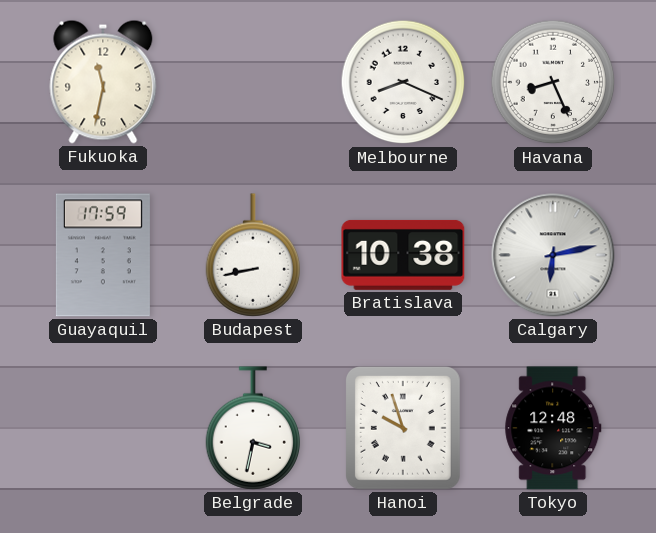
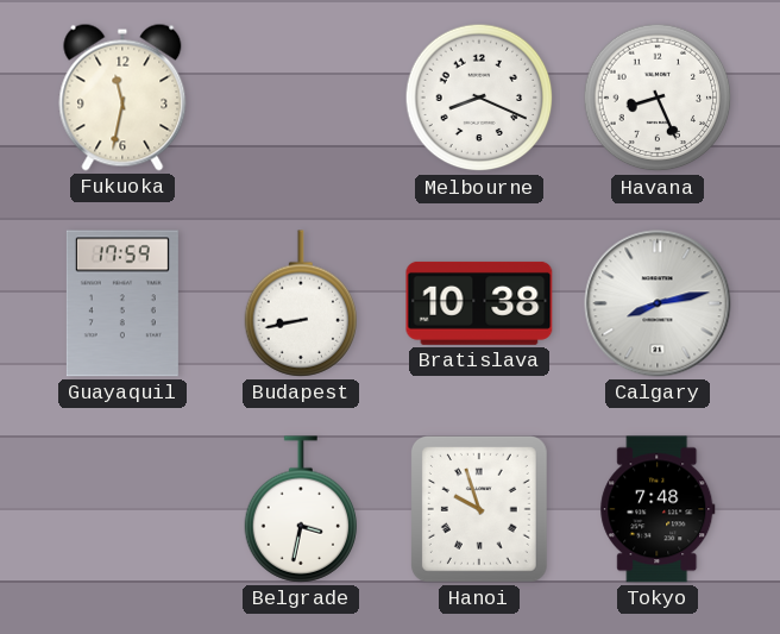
Calgary: 6:13 -> 8:13 (658, 303)
Tokyo: 12:48 -> 7:48 (658, 509)
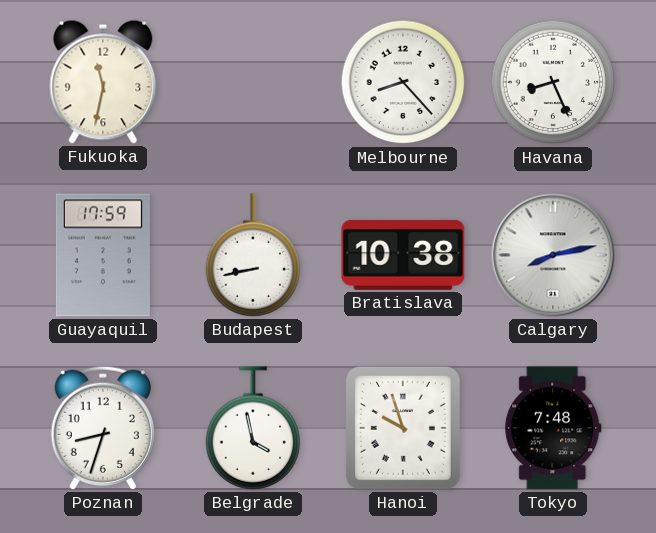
Melbourne: 8:19 -> 8:23 (403, 82)
Poznan: none -> 8:33 (103, 428)
Belgrade: 3:32 -> 3:58 (253, 428)
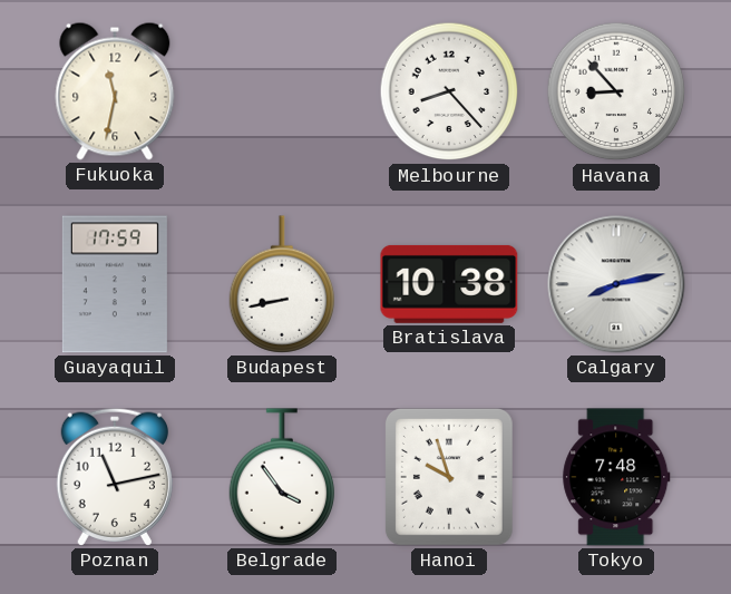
Havana: 8:26 -> 8:53 (616, 91)
Poznan: 8:33 -> 11:13 (115, 477)
Belgrade: 3:58 -> 3:54 (282, 477)
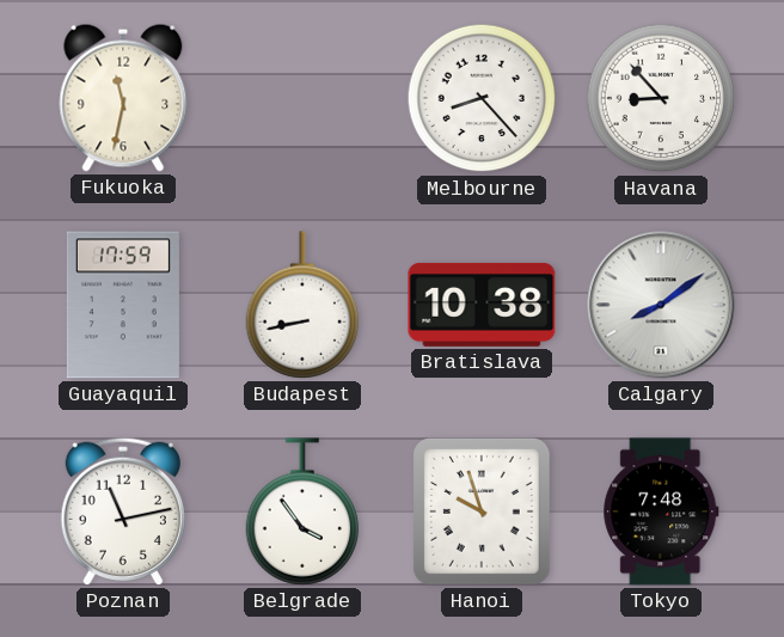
Calgary: 8:13 -> 8:09 (661, 305)
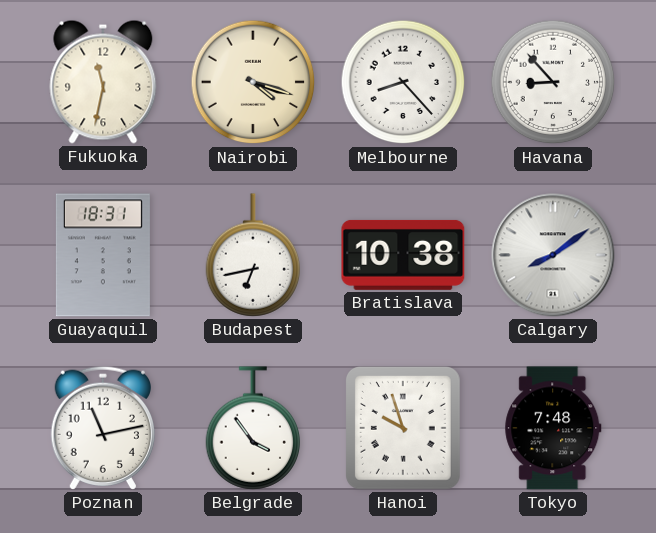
Nairobi: none -> 4:18 (253, 82)
Guayaquil: 17:59 -> 18:31 (103, 255)
Budapest: 8:43 -> 6:43 (253, 255)
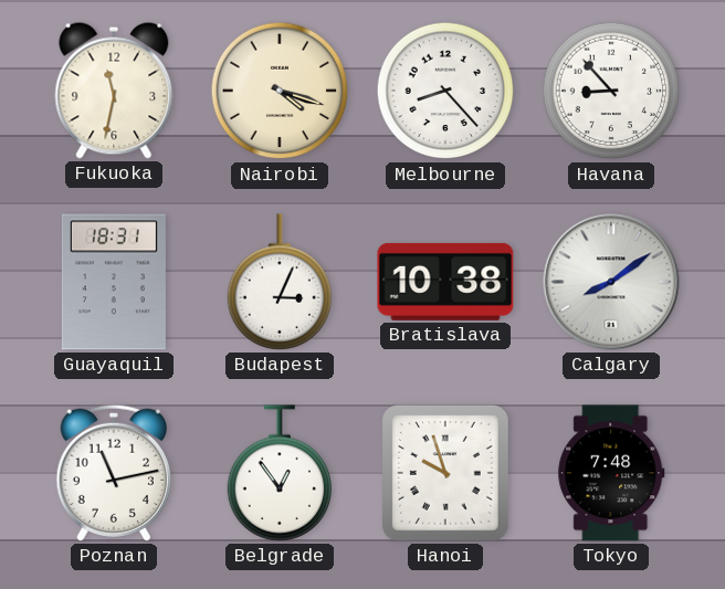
Budapest: 6:43 -> 3:04 (280, 282)
Belgrade: 3:54 -> 12:54 (280, 473)
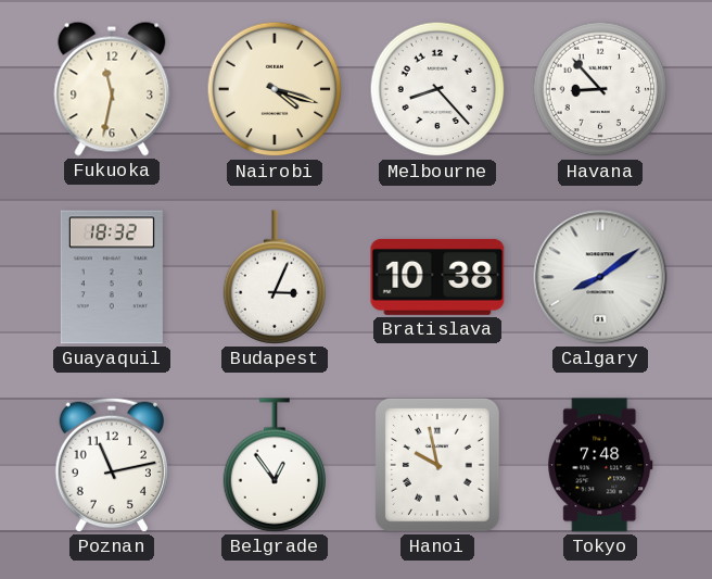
Guayaquil: 18:31 -> 18:32 (112, 277)
Hanoi: 9:57 -> 9:58 (437, 465)
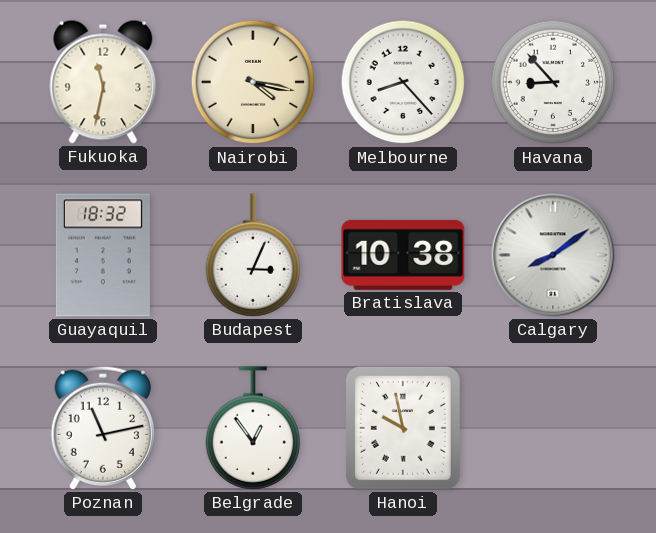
Nairobi: 4:18 -> 4:17 (253, 82)
Tokyo: 7:48 -> none (600, 465)
